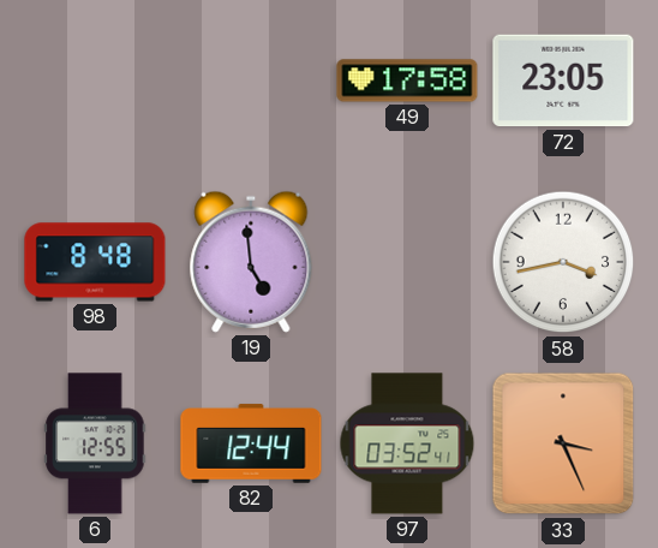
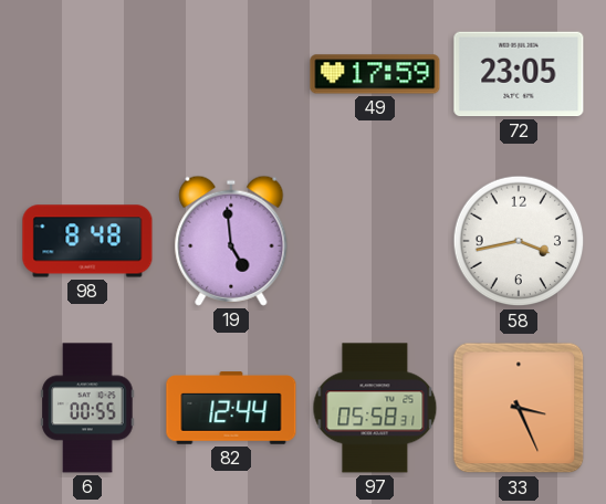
49: 17:58 -> 17:59 (375, 74)
6: 12:55 -> 00:55 (87, 408)
97: 03:52 -> 05:58 (375, 408)
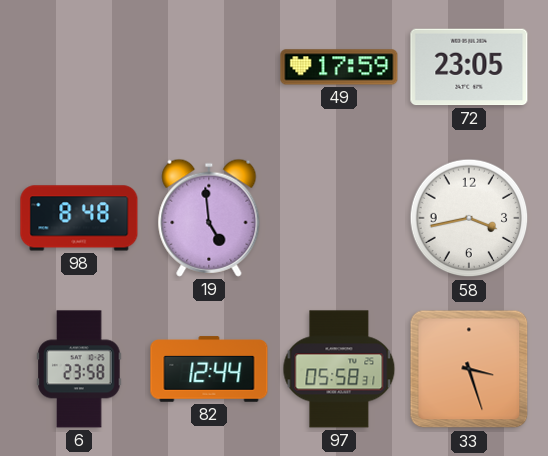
6: 00:55 -> 23:58 (79, 369)
33: 3:26 -> 3:27 (469, 369)
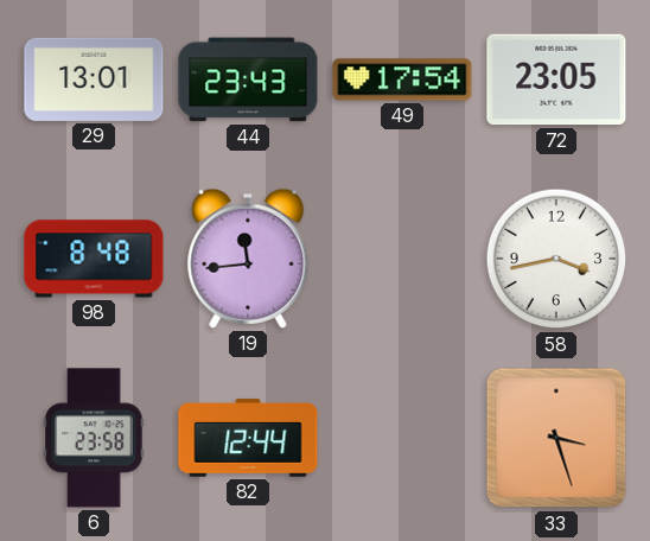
29: none -> 13:01 (94, 79)
44: none -> 23:43 (248, 79)
49: 17:59 -> 17:54 (402, 79)
19: 4:59 -> 11:44 (248, 259)
97: 05:58 -> none (339, 369)
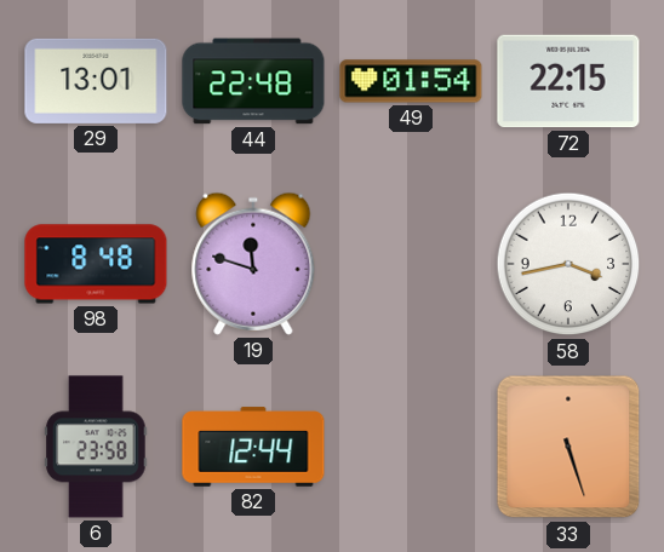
44: 23:43 -> 22:48 (253, 81)
49: 17:54 -> 01:54 (411, 81)
72: 23:05 -> 22:15 (568, 81)
19: 11:44 -> 11:48 (253, 264)
33: 3:27 -> 5:27 (568, 447)
